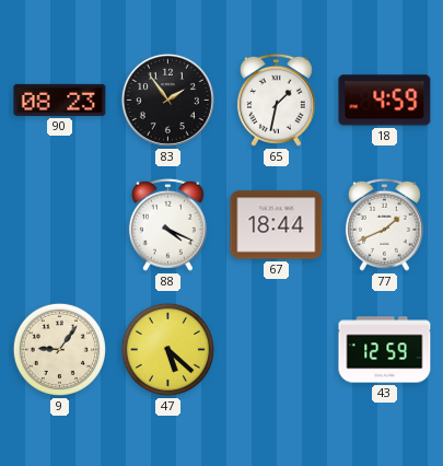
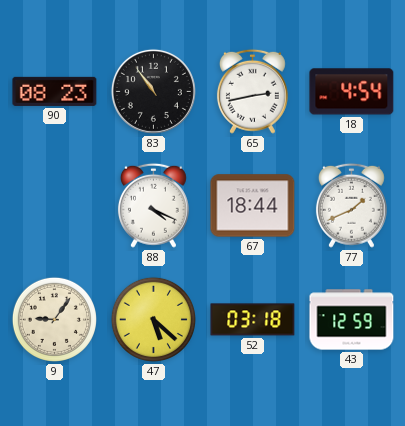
83: 1:54 -> 10:54 (153, 91)
65: 1:32 -> 2:43 (252, 91)
18: 4:59 -> 4:54 (352, 92)
52: none -> 03:18 (253, 320)
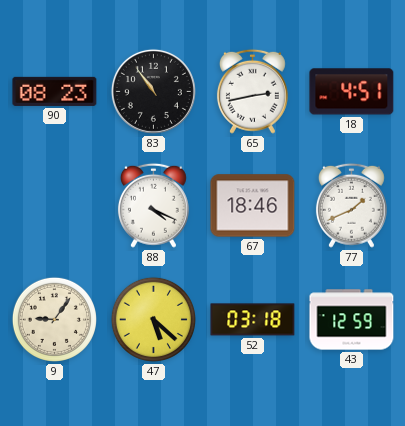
18: 4:54 -> 4:51 (352, 92)
67: 18:44 -> 18:46 (253, 206)
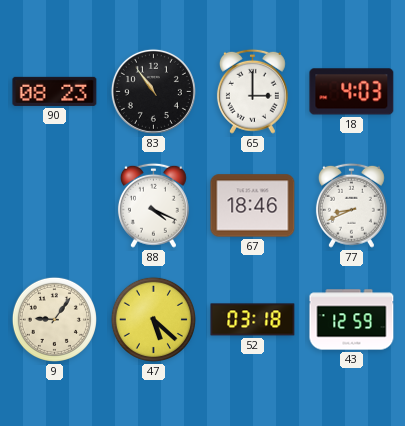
65: 2:43 -> 3:00 (252, 91)
18: 4:51 -> 4:03 (352, 92)
77: 1:41 -> 8:41 (351, 205)
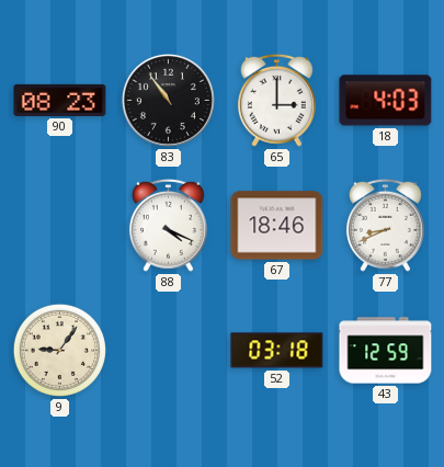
47: 5:22 -> none (153, 319)
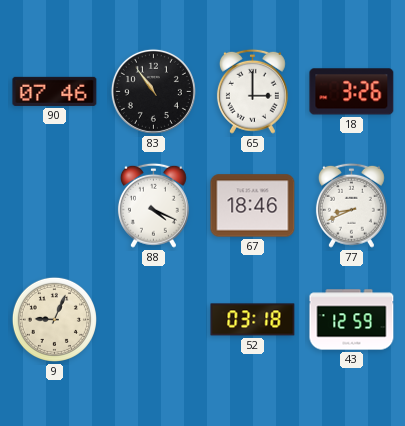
90: 08:23 -> 07:46 (55, 91)
18: 4:03 -> 3:26 (352, 92)
9: 9:06 -> 9:04 (54, 319)
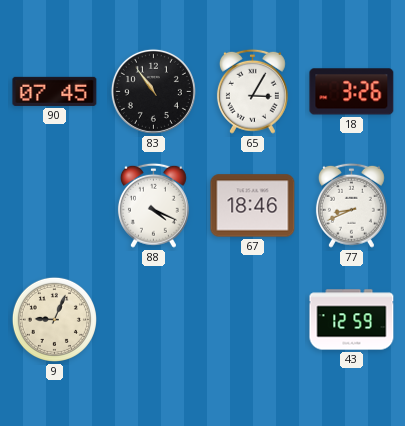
90: 07:46 -> 07:45 (55, 91)
65: 3:00 -> 3:05 (252, 91)
52: 03:18 -> none (253, 320)
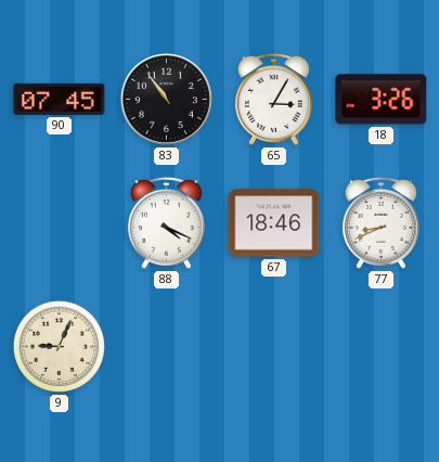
43: 12:59 -> none (352, 320)
